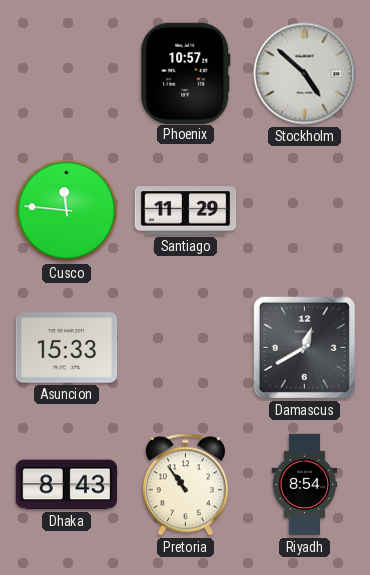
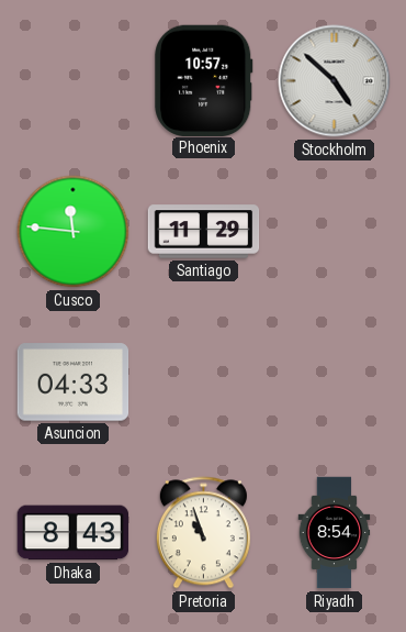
Asuncion: 15:33 -> 04:33 (74, 382)
Damascus: 12:40 -> none (304, 347)
Pretoria: 10:54 -> 10:57 (203, 533)
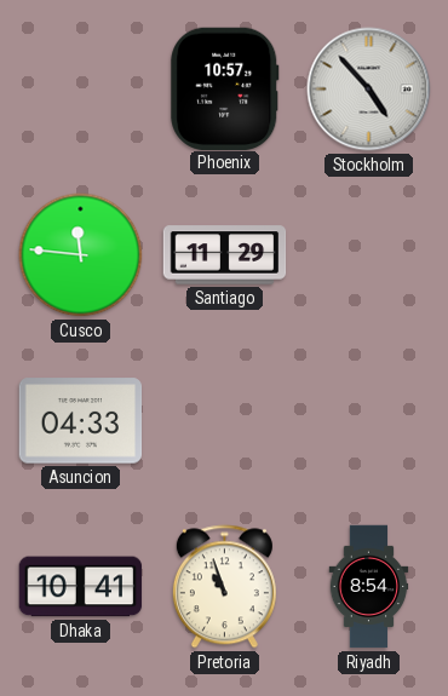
Stockholm: 4:52 -> 4:53 (369, 90)
Dhaka: 8:43 -> 10:41 (81, 587)
